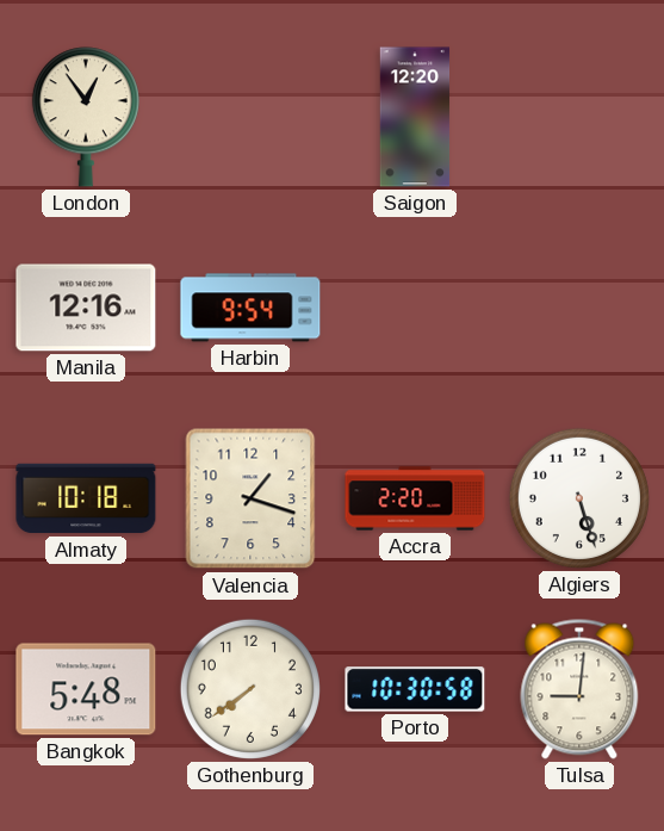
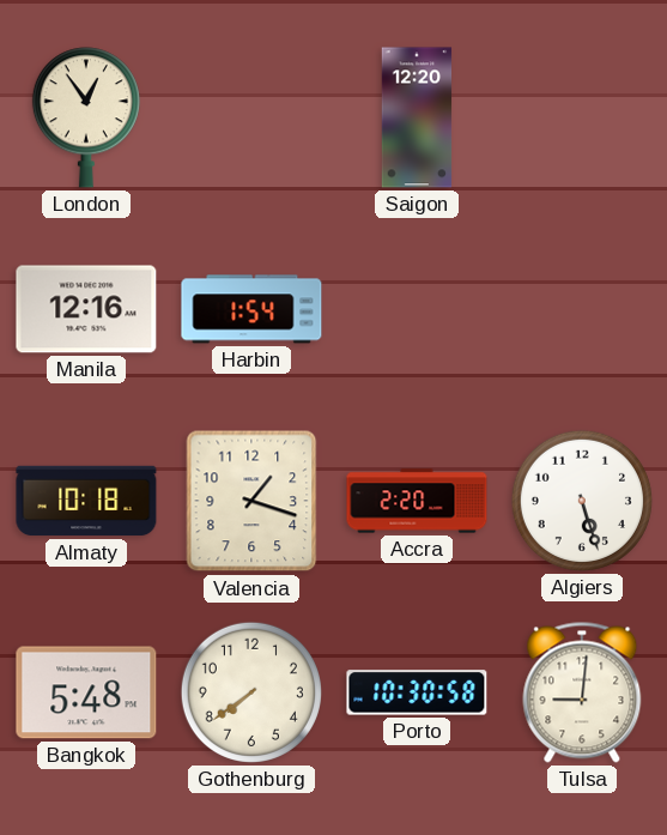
Harbin: 9:54 -> 1:54 (251, 309)
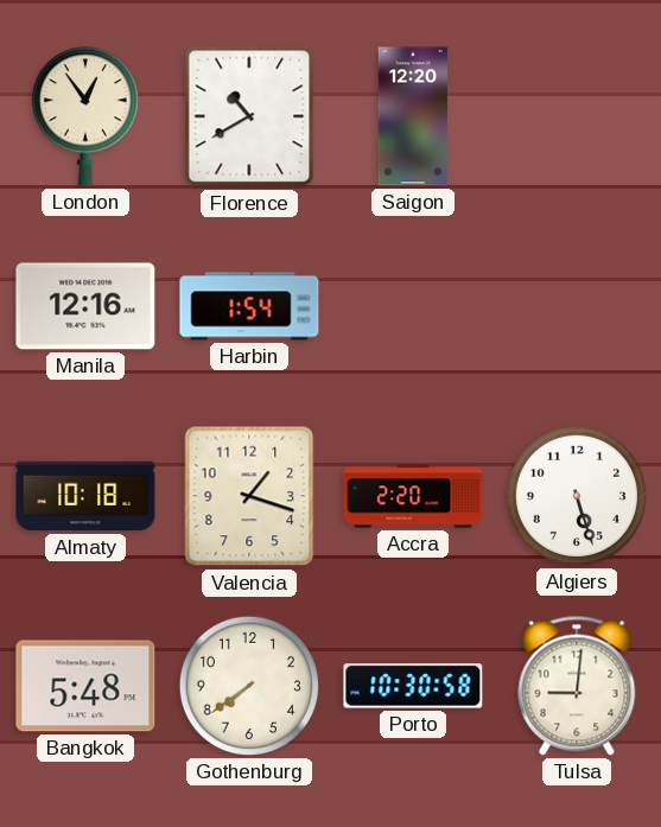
Florence: none -> 10:40 (249, 116)
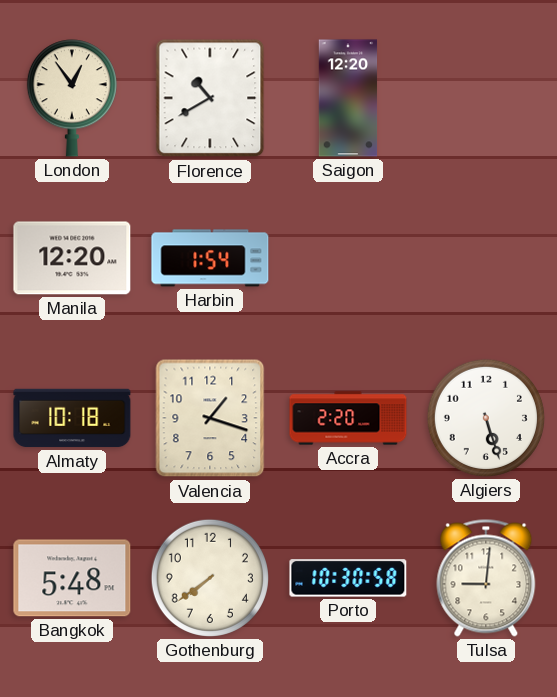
Manila: 12:16 -> 12:20 (72, 258)
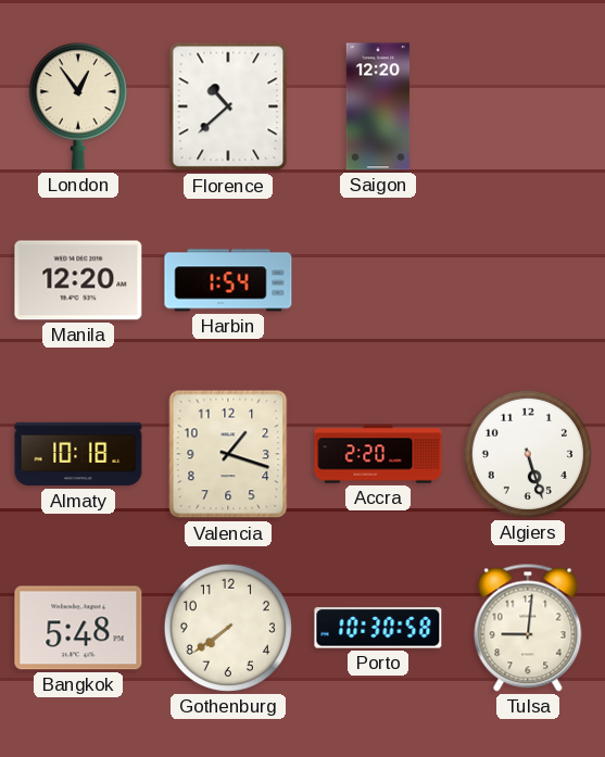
Florence: 10:40 -> 10:38 (228, 106)
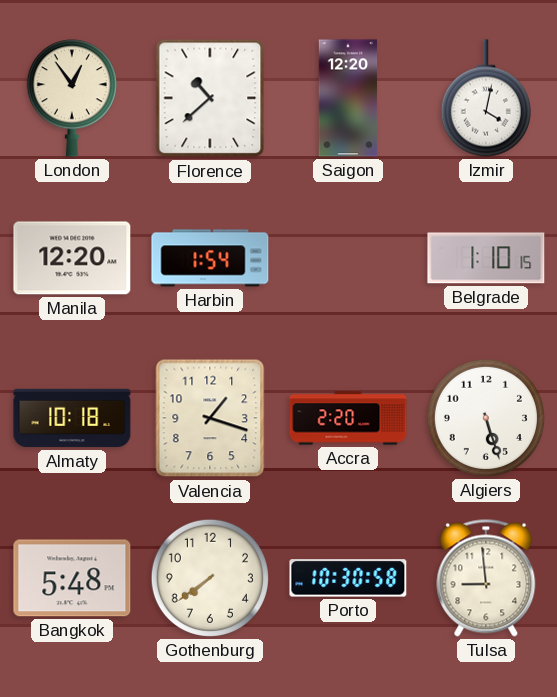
Izmir: none -> 4:02 (486, 98)
Belgrade: none -> 1:10 (486, 258)
Tulsa: 9:01 -> 8:59 (486, 578)
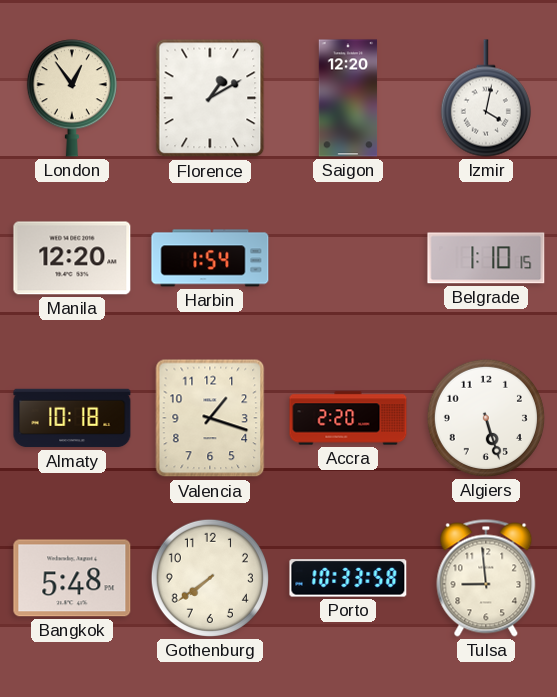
Florence: 10:38 -> 1:10 (210, 98)
Porto: 10:30 -> 10:33 (348, 578)
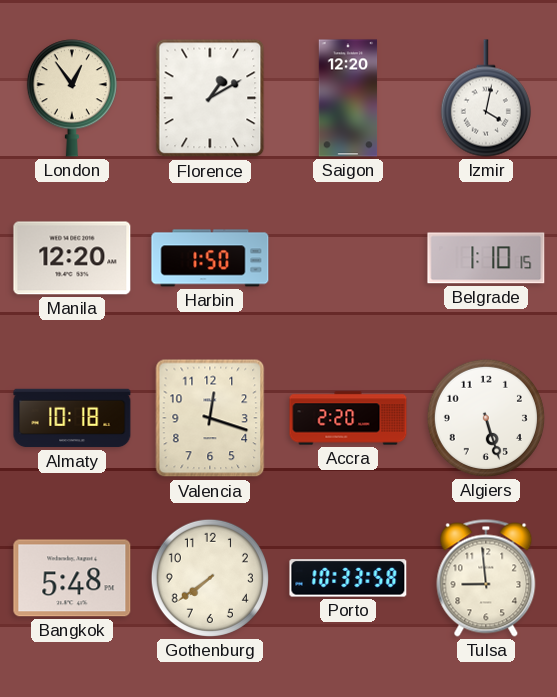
Harbin: 1:54 -> 1:50 (210, 258)
Valencia: 1:18 -> 12:18 (210, 418)
